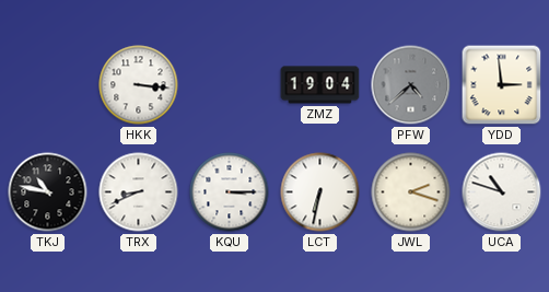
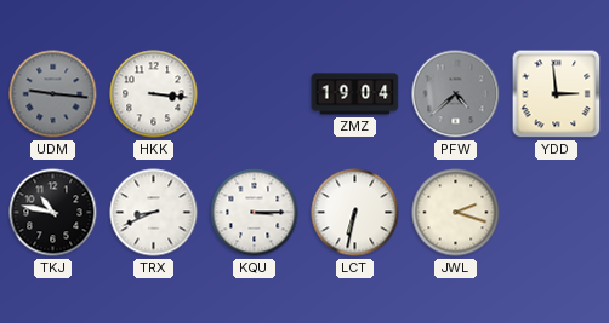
UDM: none -> 9:16 (53, 94)
UCA: 10:48 -> none (502, 192)
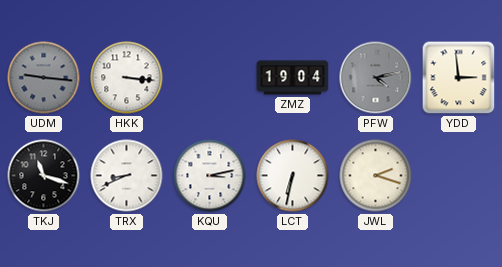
PFW: 4:38 -> 4:13 (376, 78)
TKJ: 10:47 -> 11:18 (44, 176)
KQU: 3:15 -> 3:13 (210, 176)
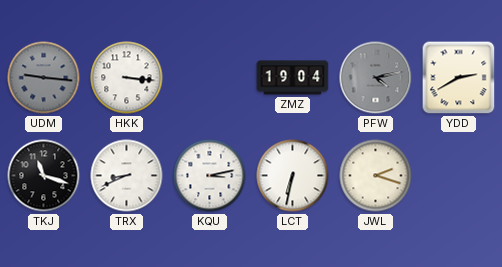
YDD: 2:59 -> 2:40 (459, 78)
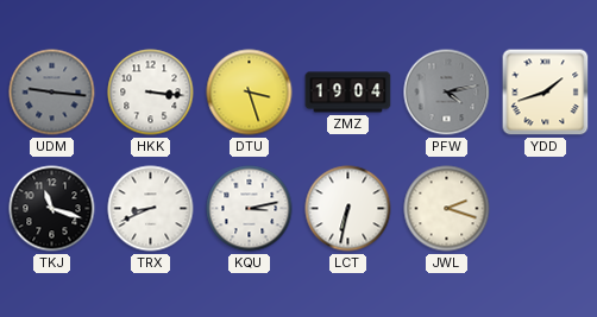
DTU: none -> 3:27 (250, 93)
YDD: 2:40 -> 1:42 (546, 93)
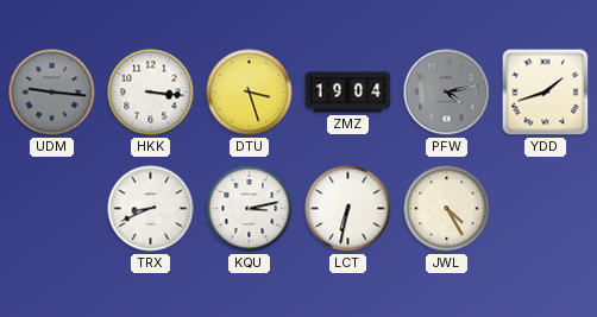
TKJ: 11:18 -> none (52, 209)
JWL: 2:18 -> 4:25 (447, 209)
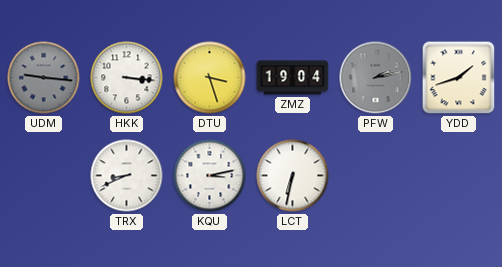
PFW: 4:13 -> 2:13 (376, 78)
JWL: 4:25 -> none (447, 209)
